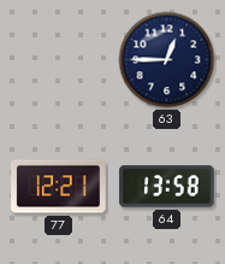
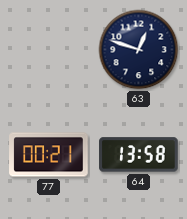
63: 12:45 -> 12:48 (139, 50)
77: 12:21 -> 00:21 (49, 155)
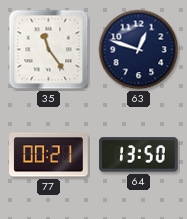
35: none -> 11:24 (49, 50)
64: 13:58 -> 13:50 (139, 155)
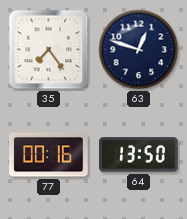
35: 11:24 -> 7:24 (49, 50)
77: 00:21 -> 00:16 (49, 155)
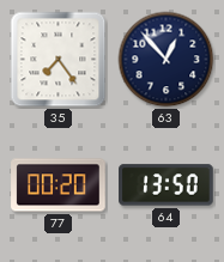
63: 12:48 -> 12:53 (167, 60)
77: 00:16 -> 00:20 (59, 185)
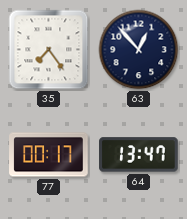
77: 00:20 -> 00:17 (49, 155)
64: 13:50 -> 13:47 (139, 155)
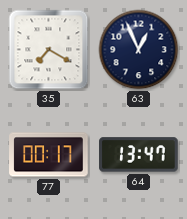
35: 7:24 -> 7:20 (49, 50)
63: 12:53 -> 12:56 (139, 50)
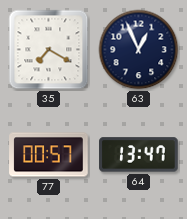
77: 00:17 -> 00:57 (49, 155)
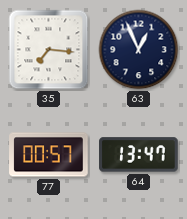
35: 7:20 -> 7:16 (49, 50)
